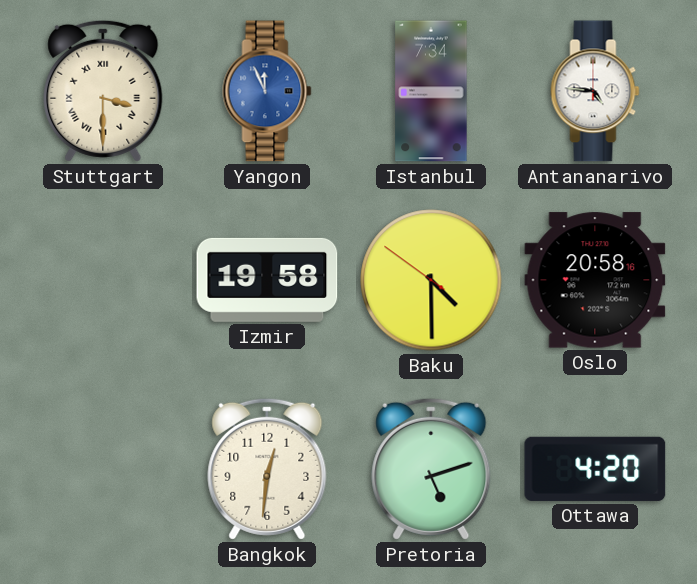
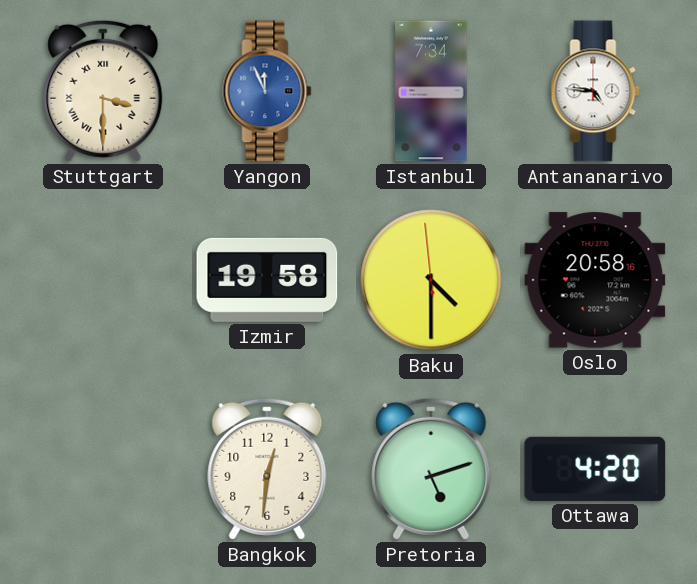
Baku: 4:29:51 -> 4:29:59 (431, 280)
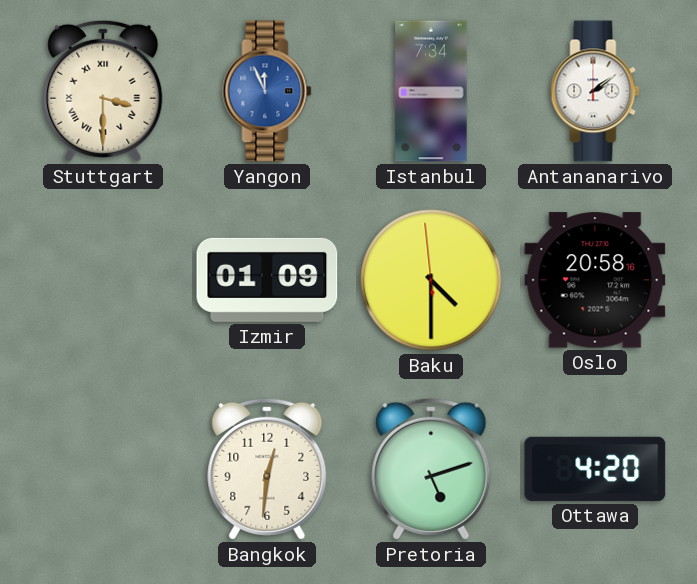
Antananarivo: 4:46 -> 2:09 (595, 91)
Izmir: 19:58 -> 01:09 (267, 280)
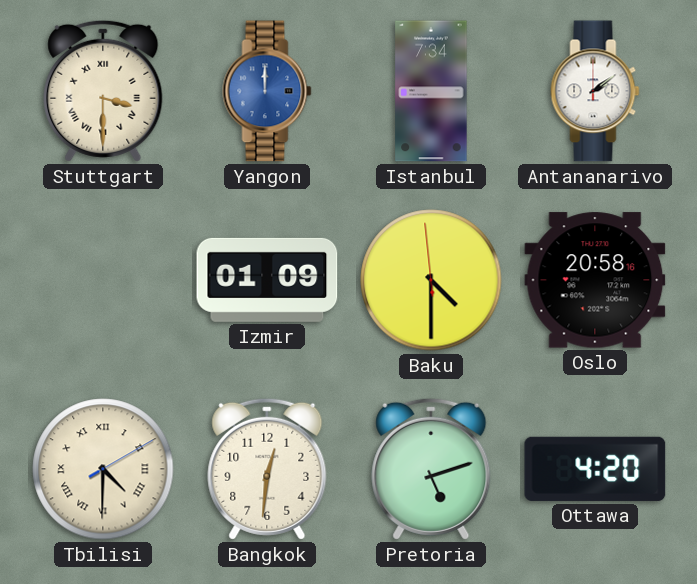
Yangon: 11:56 -> 12:00 (267, 91)
Tbilisi: none -> 4:30 (103, 469)
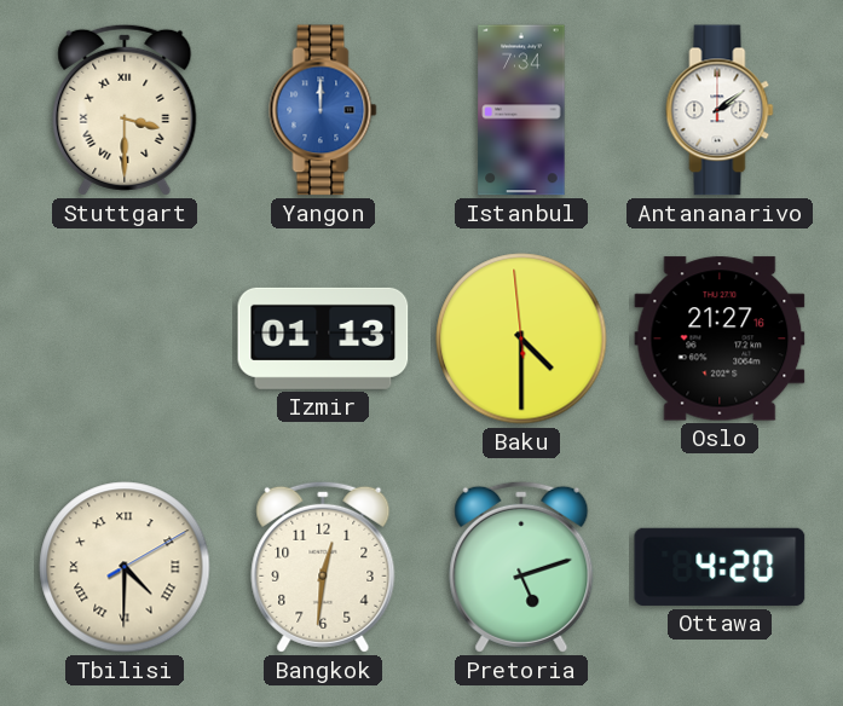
Izmir: 01:09 -> 01:13 (323, 338)
Oslo: 20:58 -> 21:27 (720, 338)
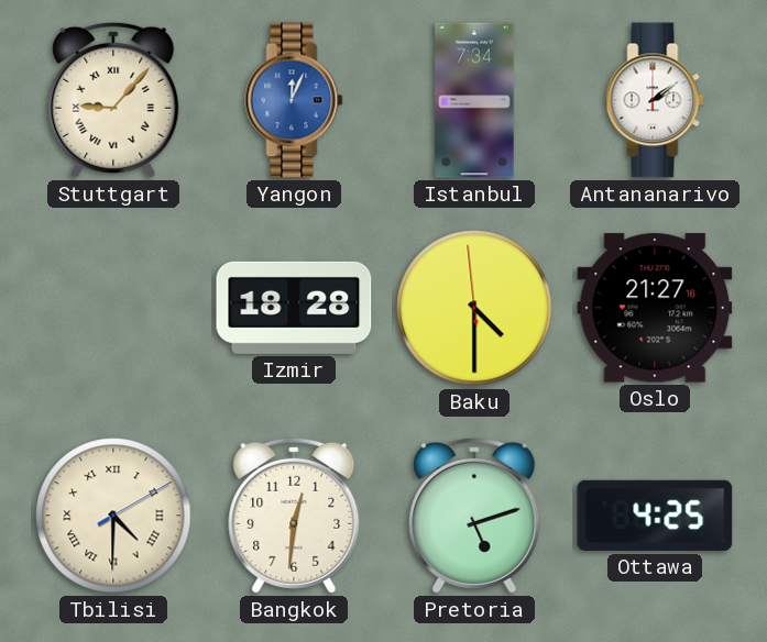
Stuttgart: 3:30 -> 9:07 (113, 100)
Yangon: 12:00 -> 12:04 (294, 100)
Izmir: 01:13 -> 18:28 (294, 308)
Ottawa: 4:20 -> 4:25 (655, 516)
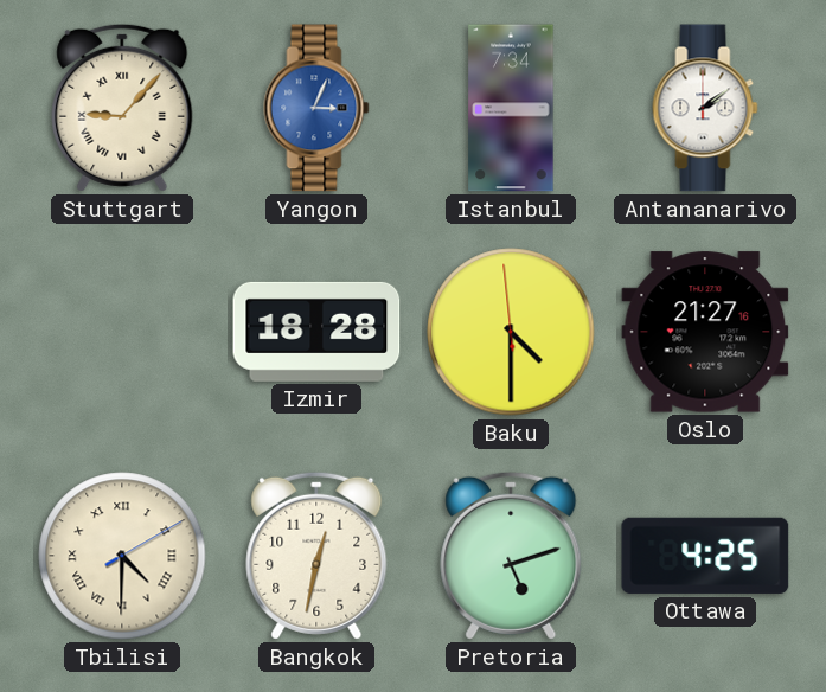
Yangon: 12:04 -> 3:04 (316, 108)
Bangkok: 12:31 -> 12:32 (316, 556)
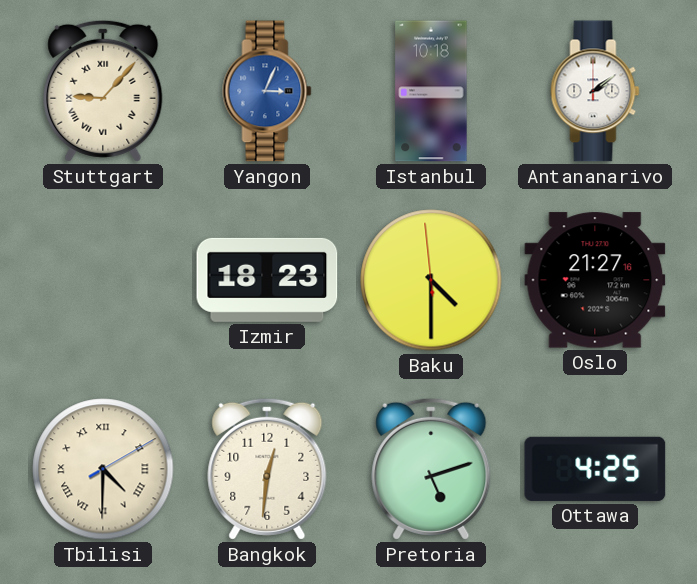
Istanbul: 7:34 -> 10:18 (431, 91)
Izmir: 18:28 -> 18:23 (267, 280)
Bangkok: 12:32 -> 12:31 (267, 469)
